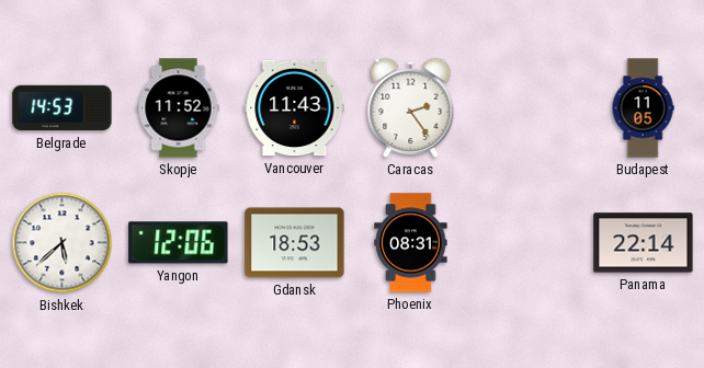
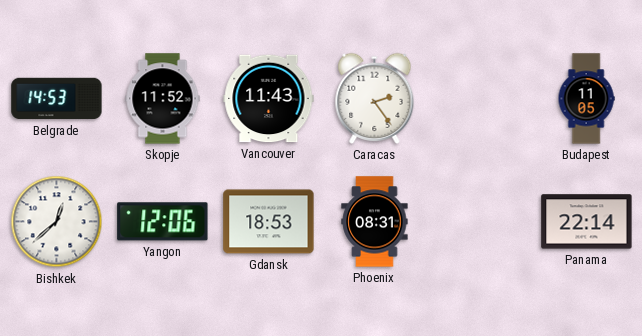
Bishkek: 5:38 -> 12:38 (57, 222)
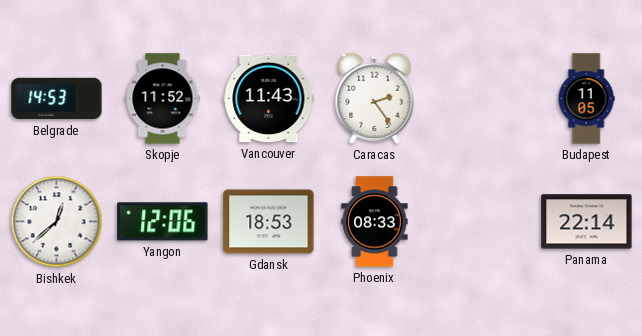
Phoenix: 08:31 -> 08:33 (375, 222)
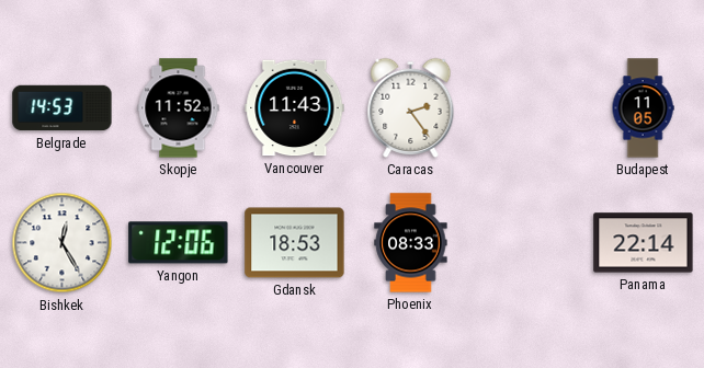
Bishkek: 12:38 -> 12:25 (63, 243)
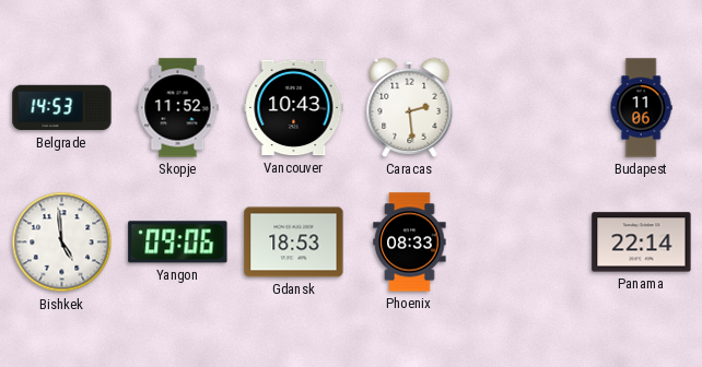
Vancouver: 11:43 -> 10:43 (294, 108)
Caracas: 2:24 -> 2:29 (410, 107)
Budapest: 11:05 -> 11:06 (641, 108)
Bishkek: 12:25 -> 4:59 (62, 242)
Yangon: 12:06 -> 09:06 (178, 242)
